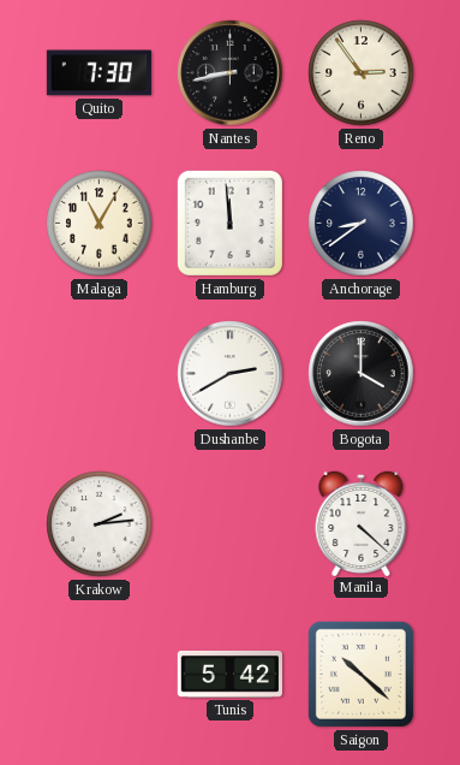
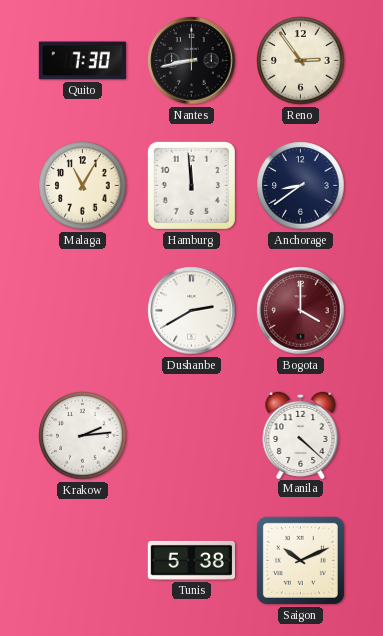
Bogota dial: black -> burgundy (301, 311)
Tunis: 5:42 -> 5:38 (191, 560)
Saigon: 10:22 -> 10:11 (300, 560)
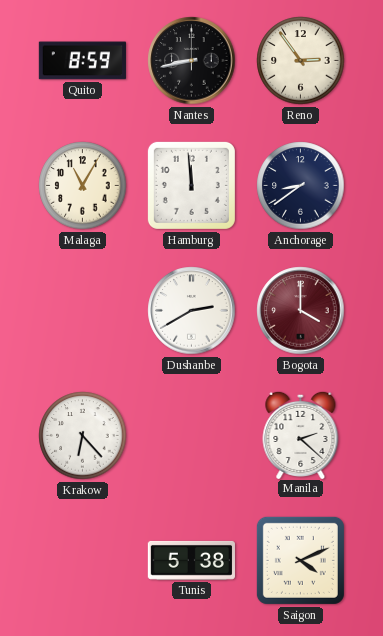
Quito: 7:30 -> 8:59 (82, 61)
Krakow: 2:14 -> 6:23 (83, 436)
Manila: 4:22 -> 2:22 (301, 434)
Saigon: 10:11 -> 4:11 (300, 560)
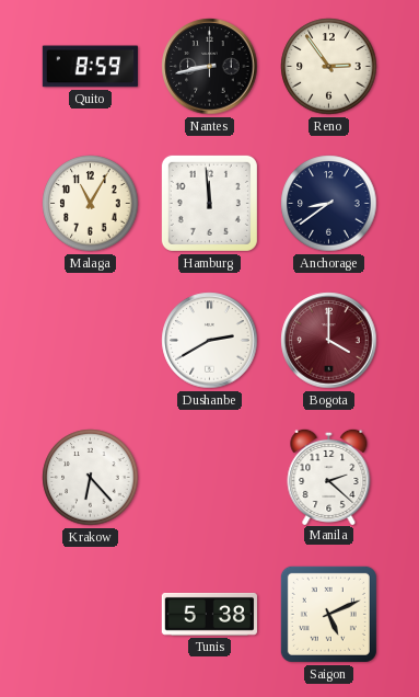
Saigon: 4:11 -> 5:11 (328, 614)
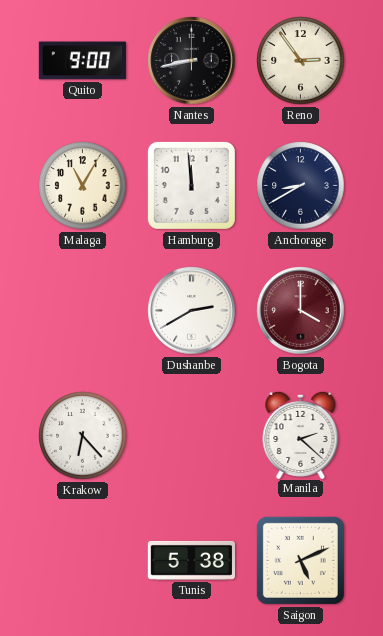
Quito: 8:59 -> 9:00 (82, 61)
Anchorage: 8:39 -> 8:40 (301, 186)
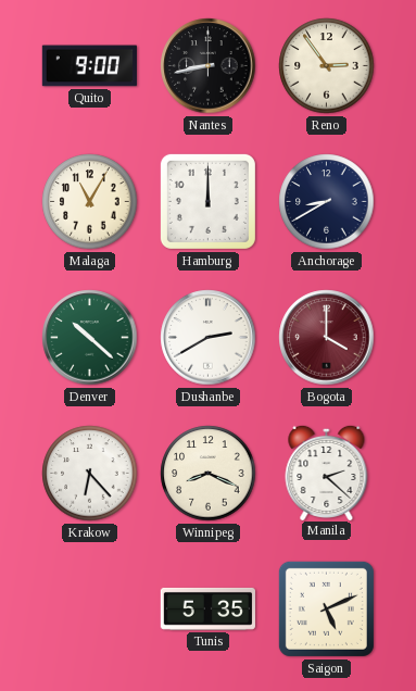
Hamburg: 11:59 -> 12:00 (207, 201)
Denver: none -> 10:22 (90, 338)
Winnipeg: none -> 8:19 (209, 474)
Tunis: 5:38 -> 5:35 (207, 608)
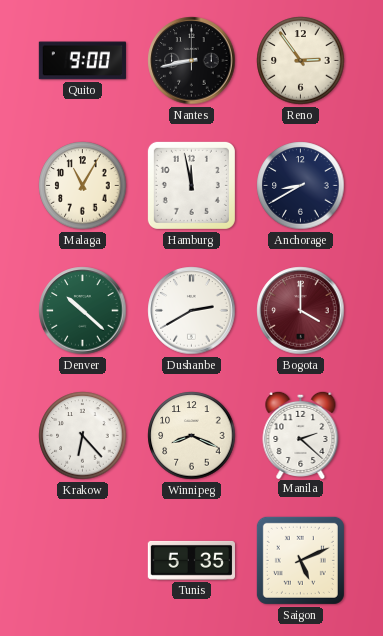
Hamburg: 12:00 -> 11:58 (191, 185)
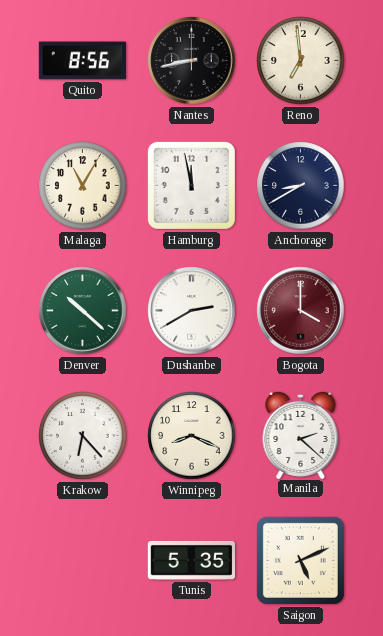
Quito: 9:00 -> 8:56 (82, 61)
Reno: 2:54 -> 6:59 (301, 61)
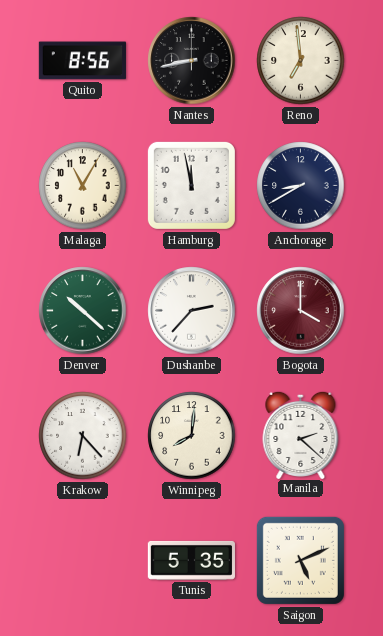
Dushanbe: 2:40 -> 2:37 (192, 311)
Winnipeg: 8:19 -> 8:01 (192, 436)
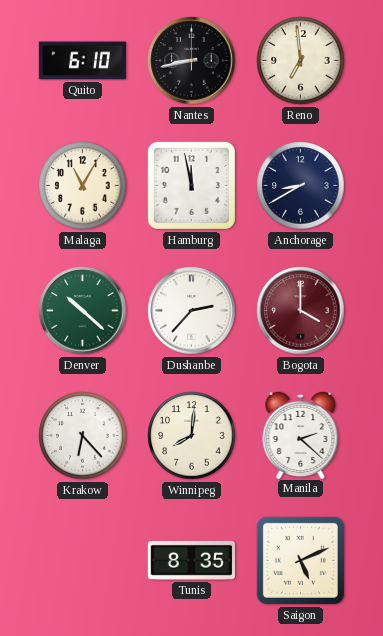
Quito: 8:56 -> 6:10 (82, 61)
Tunis: 5:35 -> 8:35 (191, 560)
